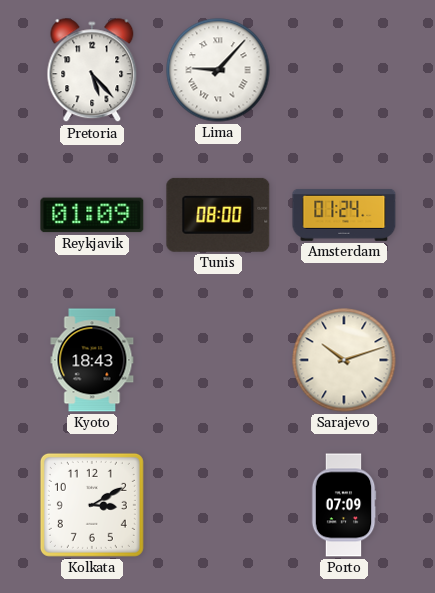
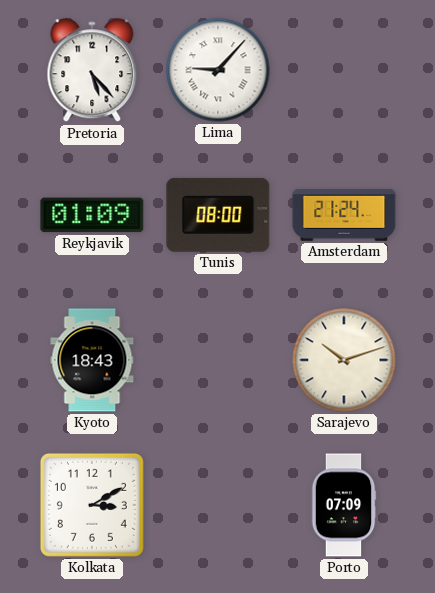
Amsterdam: 01:24 -> 21:24 (344, 215)
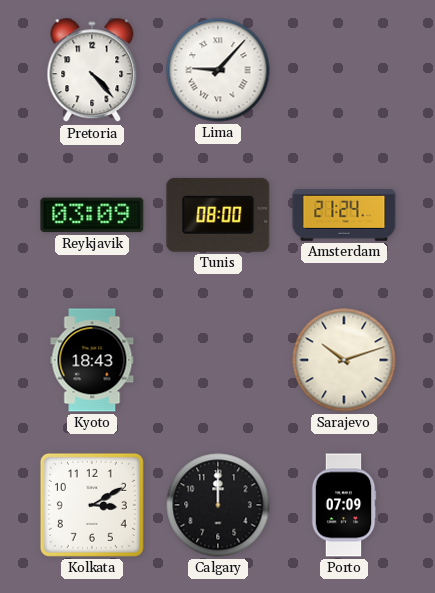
Pretoria: 5:23 -> 4:23 (92, 71)
Reykjavik: 01:09 -> 03:09 (92, 215)
Calgary: none -> 12:00 (218, 505)
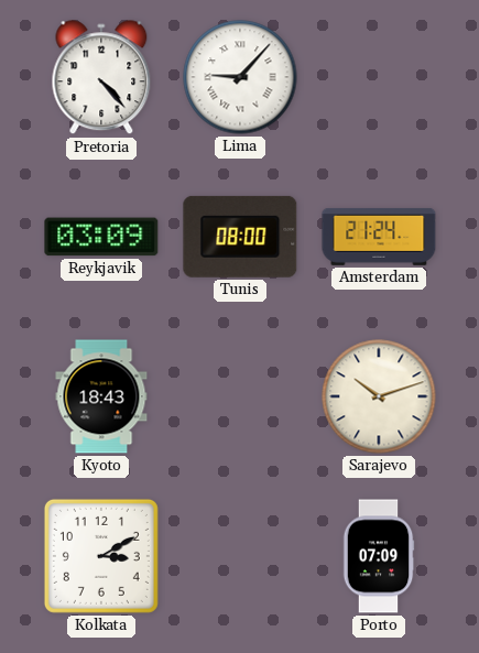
Calgary: 12:00 -> none (218, 505)
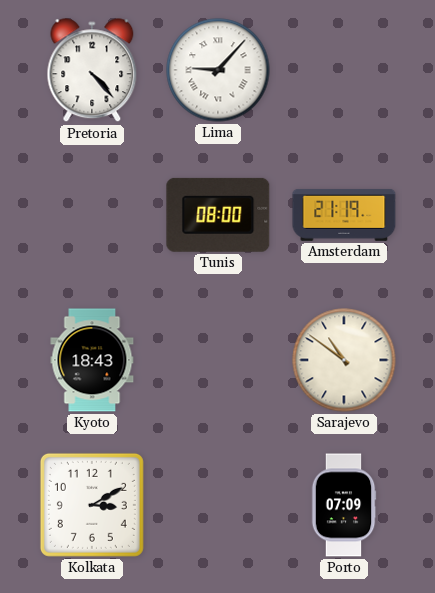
Reykjavik: 03:09 -> none (101, 237)
Amsterdam: 21:24 -> 21:19 (344, 215)
Sarajevo: 10:12 -> 10:51 (344, 360)
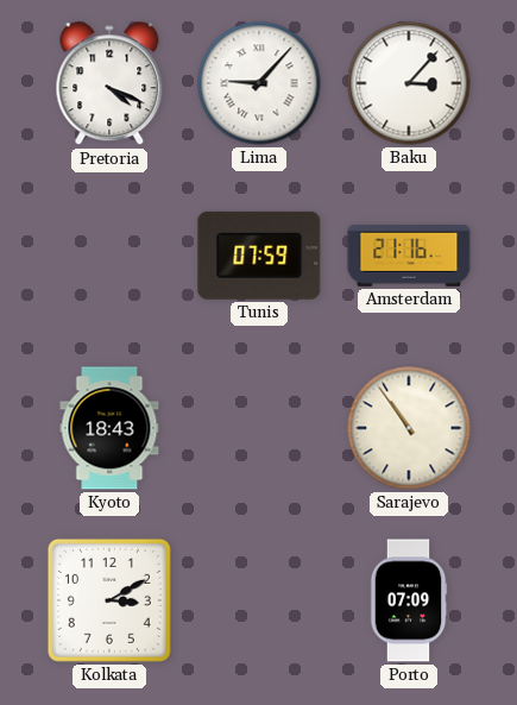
Pretoria: 4:23 -> 4:19 (109, 84)
Baku: none -> 3:07 (409, 83)
Tunis: 08:00 -> 07:59 (259, 256)
Amsterdam: 21:19 -> 21:16 (409, 256)
Sarajevo: 10:51 -> 10:54 (409, 428)
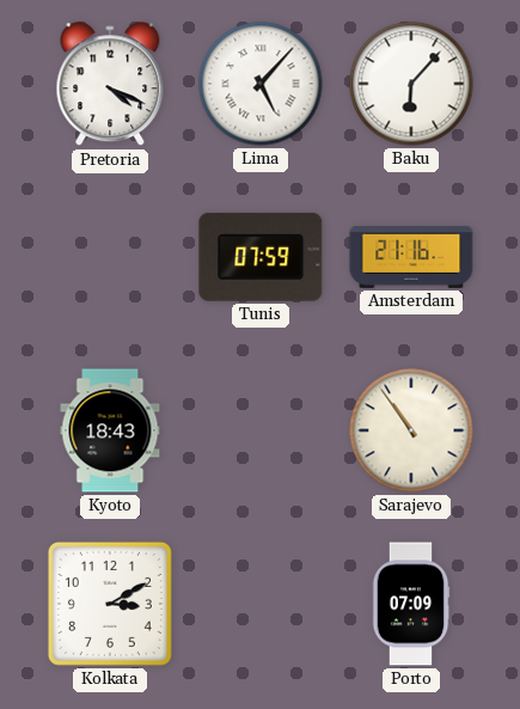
Lima: 9:07 -> 5:07 (261, 84)
Baku: 3:07 -> 6:07 (411, 84)
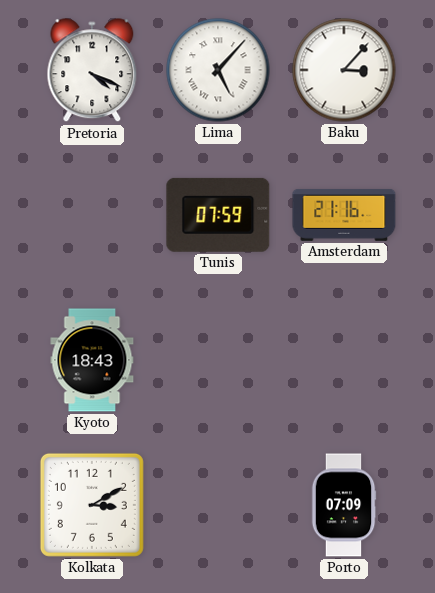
Baku: 6:07 -> 3:07 (344, 70)
Sarajevo: 10:54 -> none (411, 430)
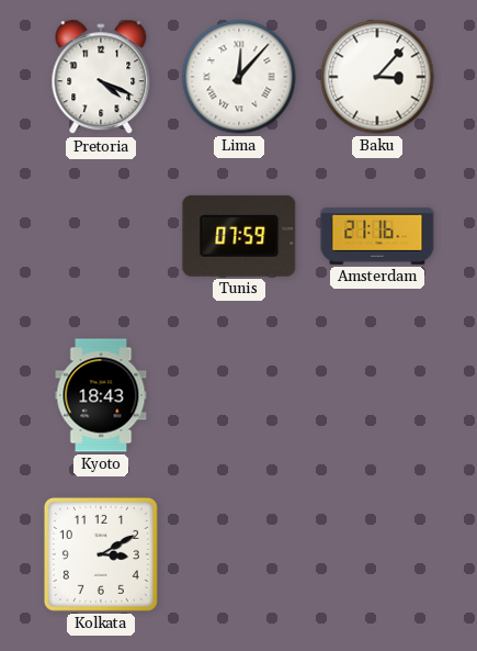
Lima: 5:07 -> 12:07 (239, 77)
Porto: 07:09 -> none (344, 505)
